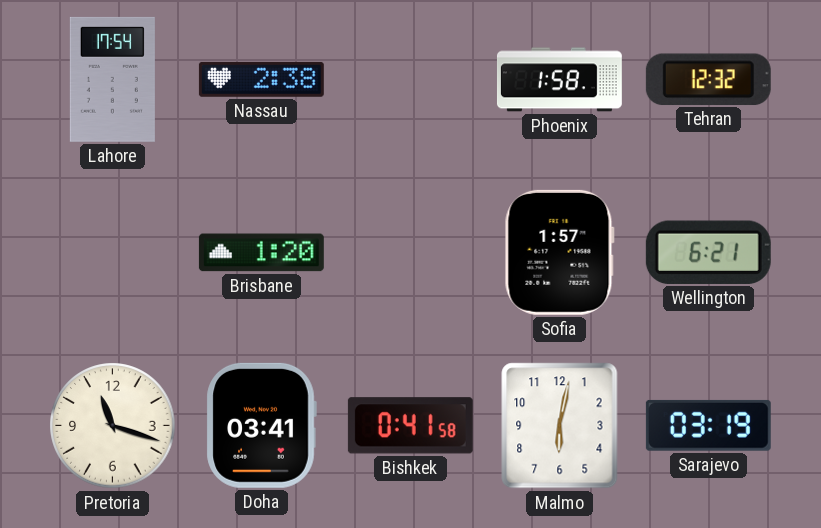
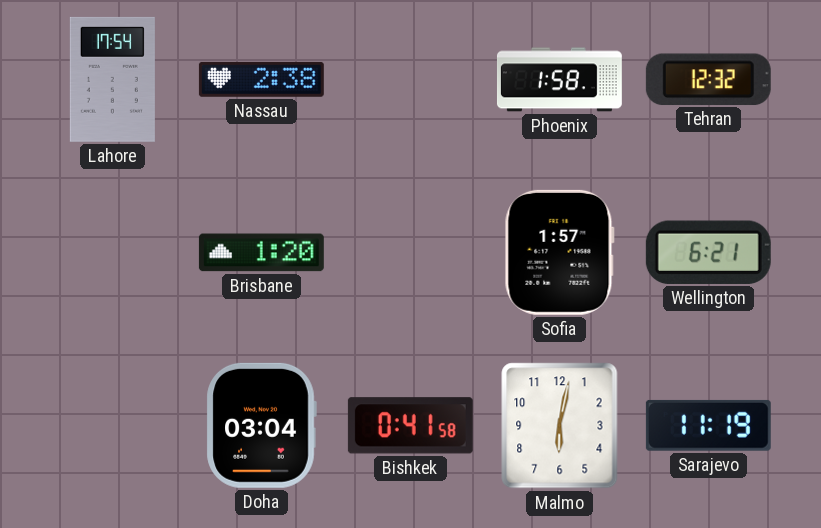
Pretoria: 11:18 -> none (113, 426)
Doha: 03:41 -> 03:04 (261, 425)
Sarajevo: 03:19 -> 11:19 (708, 425)
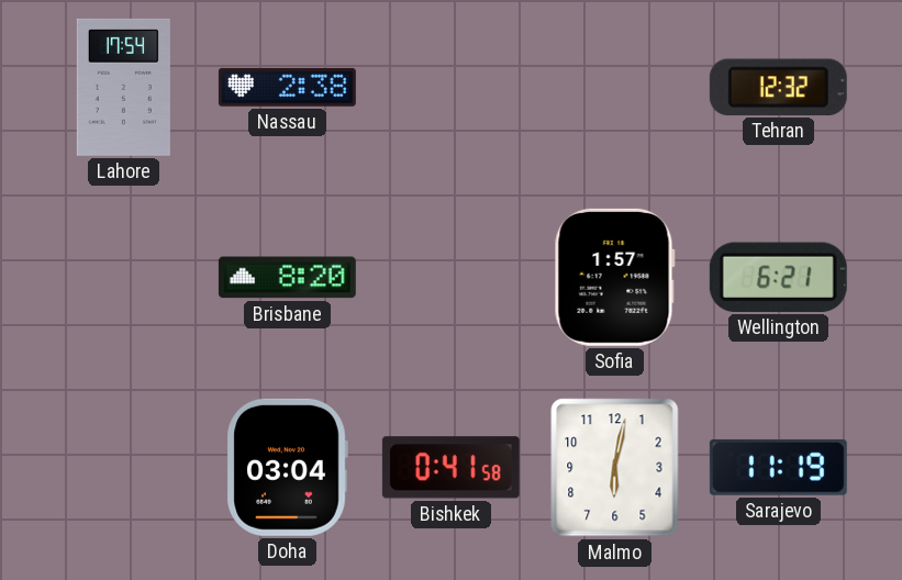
Phoenix: 1:58 -> none (559, 80)
Brisbane: 1:20 -> 8:20 (287, 278)
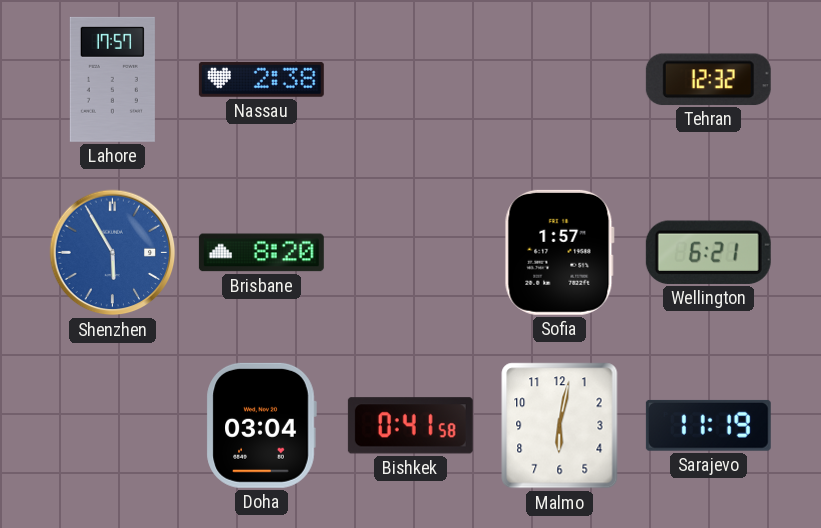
Lahore: 17:54 -> 17:57 (112, 79)
Shenzhen: none -> 5:55 (113, 253)
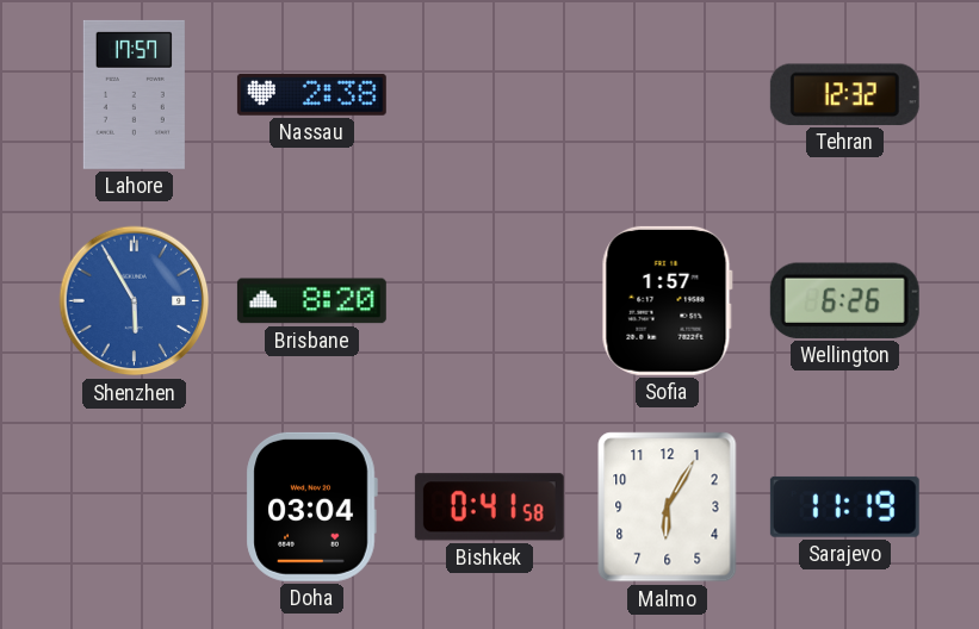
Wellington: 6:21 -> 6:26 (844, 300)
Malmo: 6:02 -> 6:05 (668, 507)
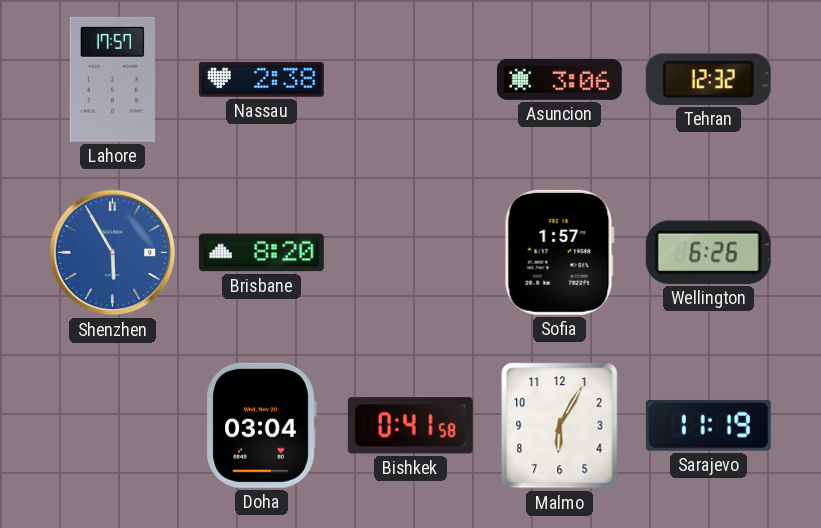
Asuncion: none -> 3:06 (559, 79)
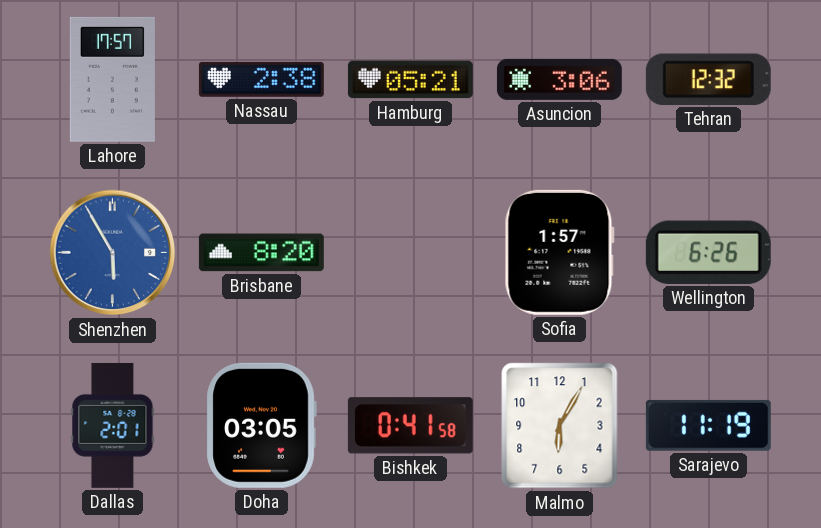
Hamburg: none -> 05:21 (410, 80)
Dallas: none -> 2:01 (113, 425)
Doha: 03:04 -> 03:05 (261, 425)
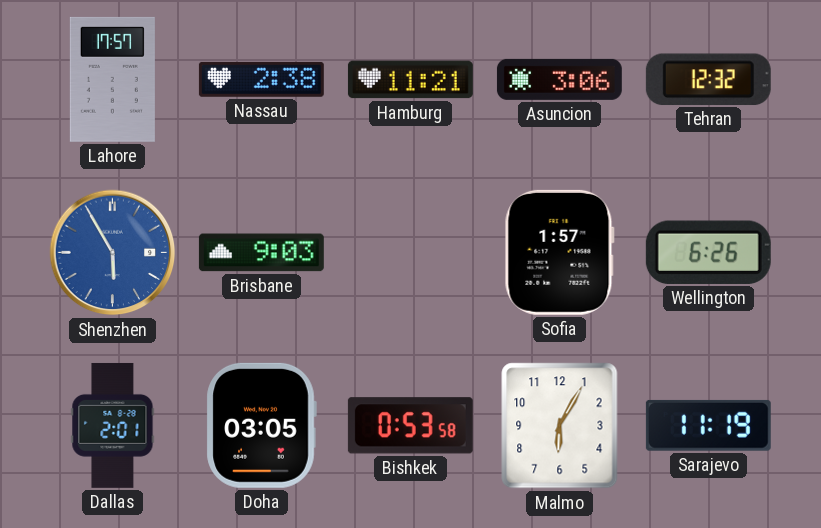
Hamburg: 05:21 -> 11:21 (410, 80)
Brisbane: 8:20 -> 9:03 (261, 253)
Bishkek: 0:41 -> 0:53 (410, 426)
